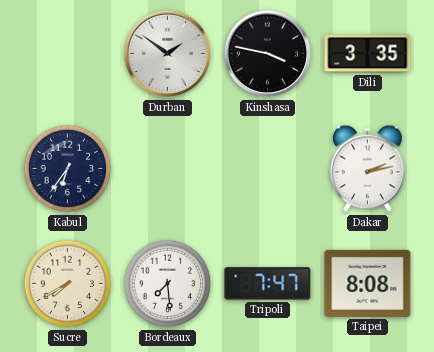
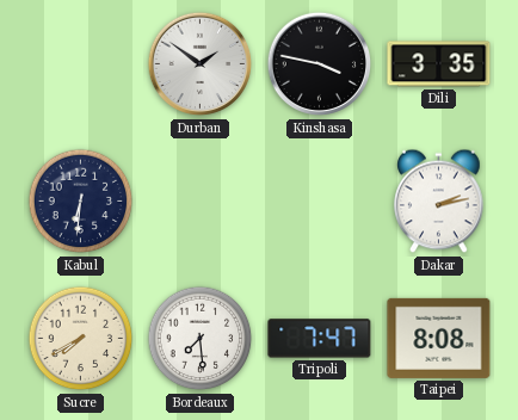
Kabul: 6:36 -> 6:31 (81, 202)
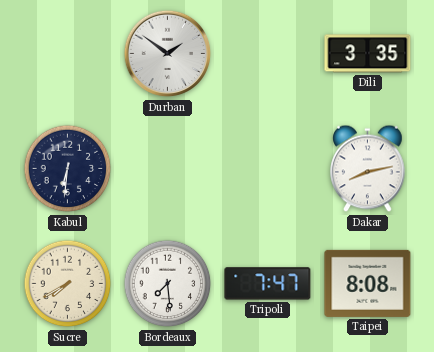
Kinshasa: 3:47 -> none (320, 64)
Dakar: 2:13 -> 8:13 (368, 169)
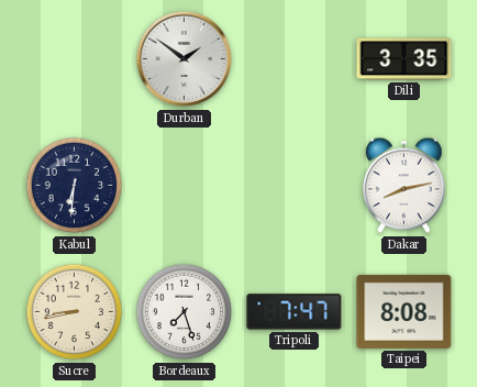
Sucre: 7:40 -> 8:43 (75, 312)
Bordeaux: 7:29 -> 7:27 (185, 312)
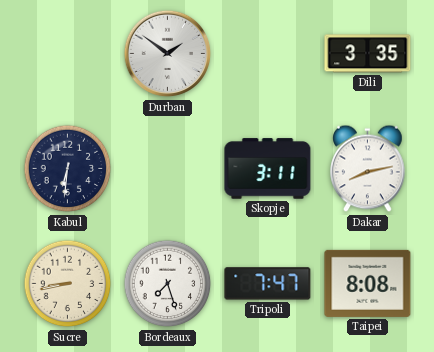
Skopje: none -> 3:11 (268, 169)
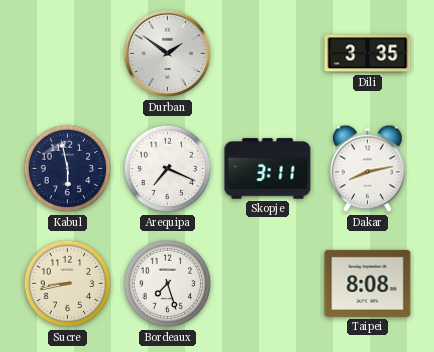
Kabul: 6:31 -> 5:58 (68, 169)
Arequipa: none -> 7:19 (168, 169)
Tripoli: 7:47 -> none (268, 284)
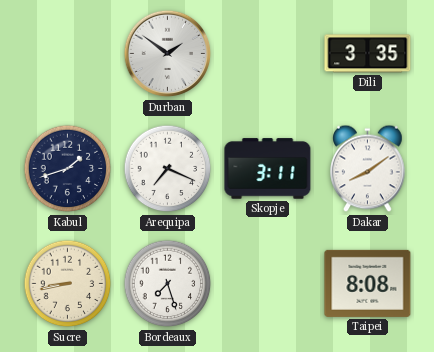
Kabul: 5:58 -> 1:42 (68, 169)
Dakar: 8:13 -> 8:09 (368, 169)
